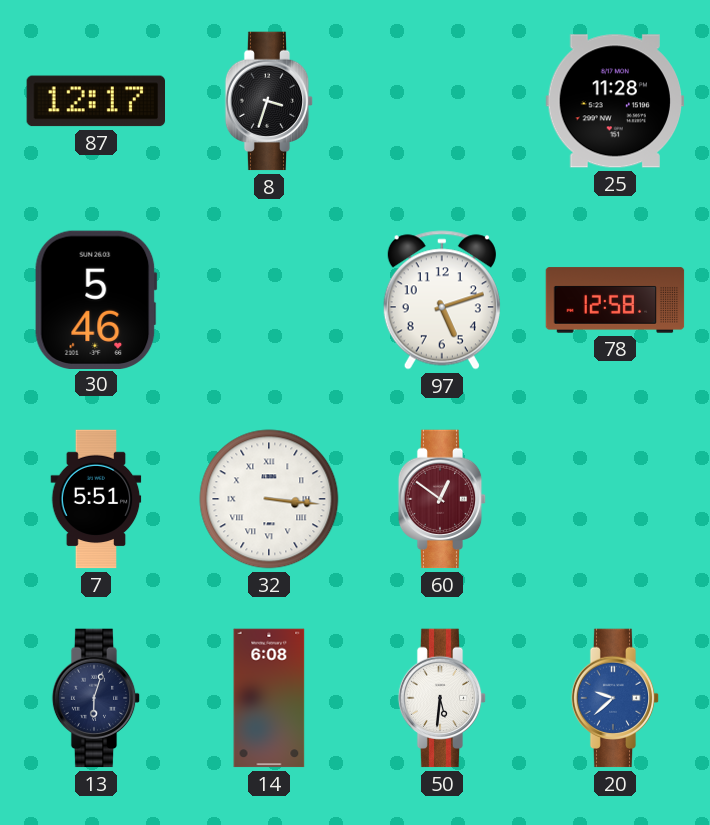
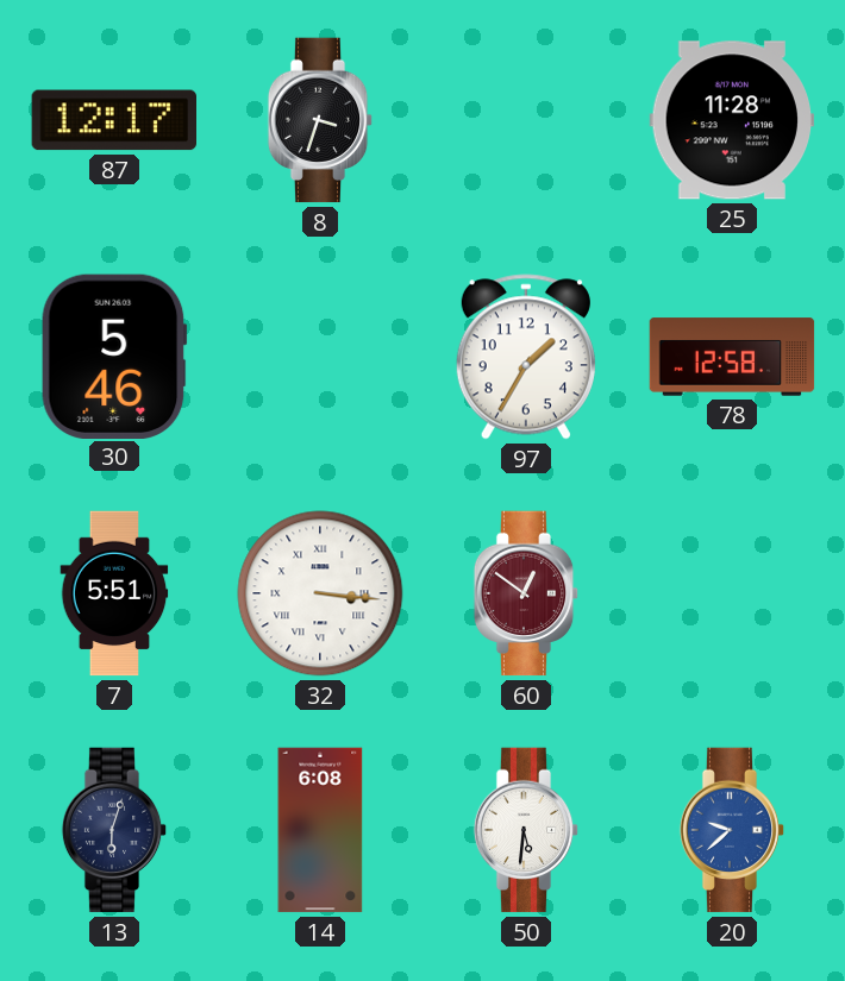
97: 5:12 -> 1:35 (526, 357)
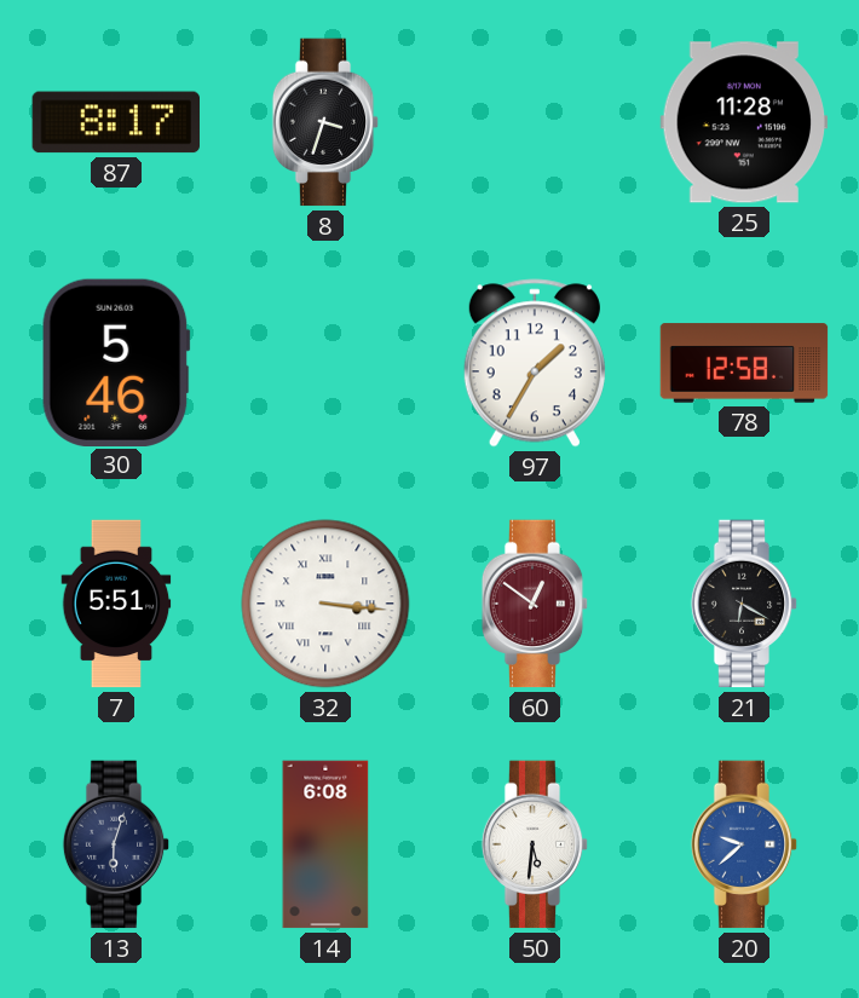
87: 12:17 -> 8:17 (115, 122)
21: none -> 6:20 (744, 604)
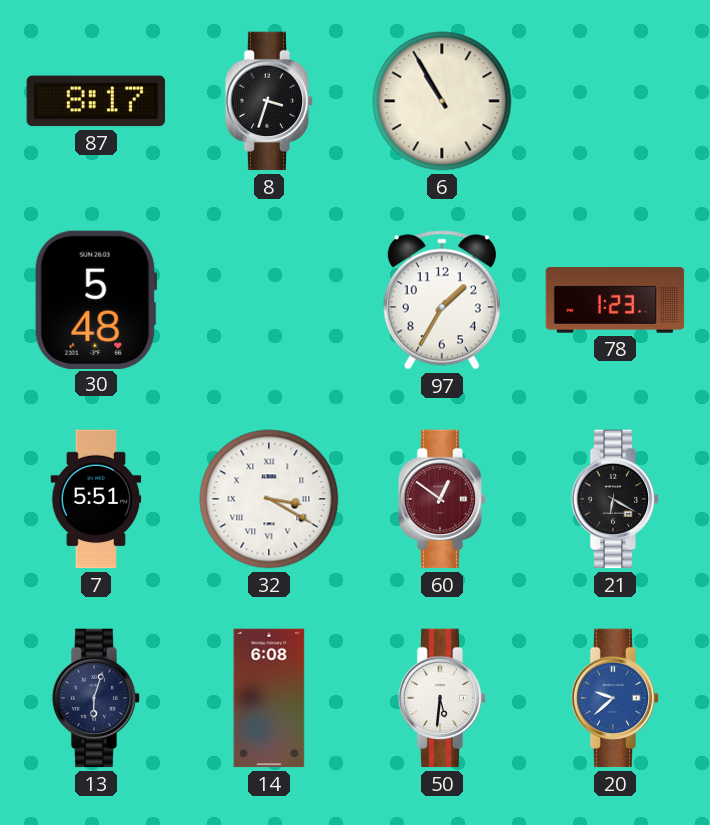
6: none -> 10:55 (442, 101)
25: 11:28 -> none (744, 122)
30: 5:46 -> 5:48 (96, 299)
78: 12:58 -> 1:23 (615, 300)
32: 3:16 -> 3:20 (269, 499)
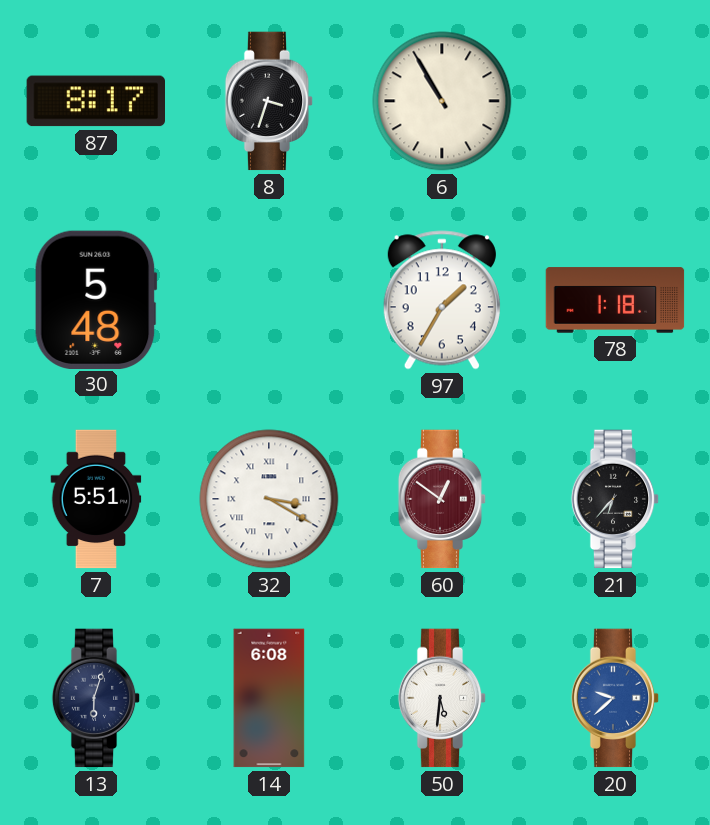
78: 1:23 -> 1:18 (615, 300)
21: 6:20 -> 6:37 (615, 499)
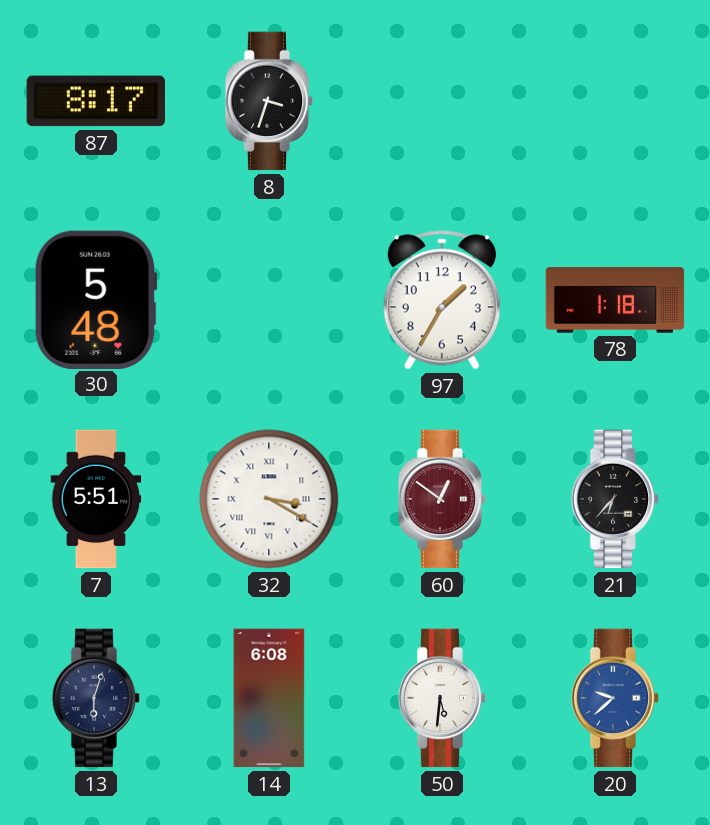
6: 10:55 -> none (442, 101)
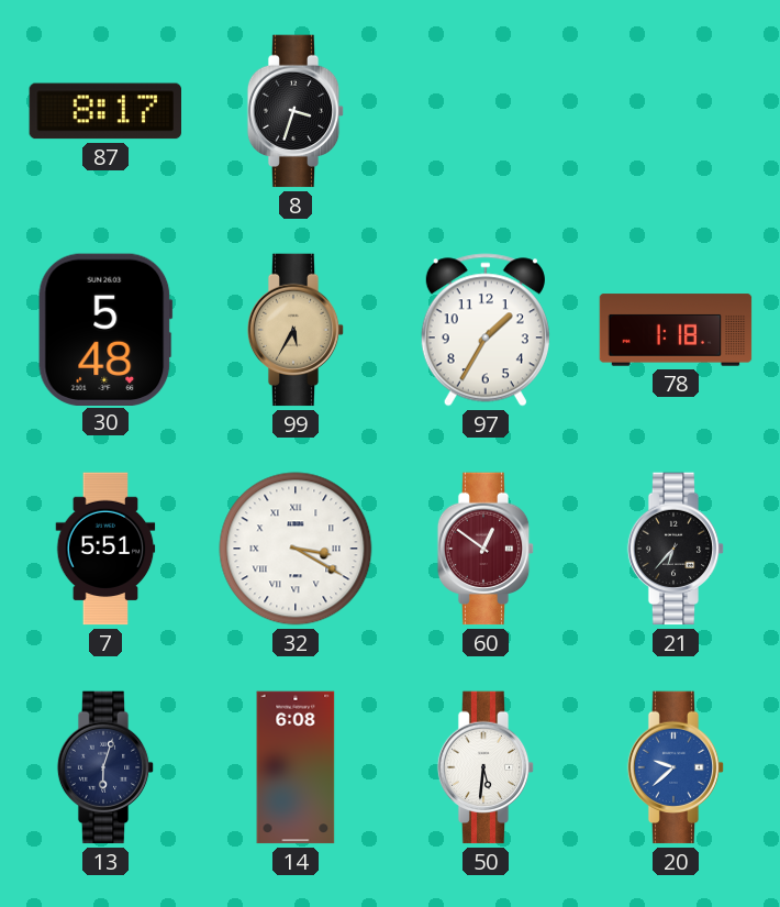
99: none -> 5:35 (296, 330)
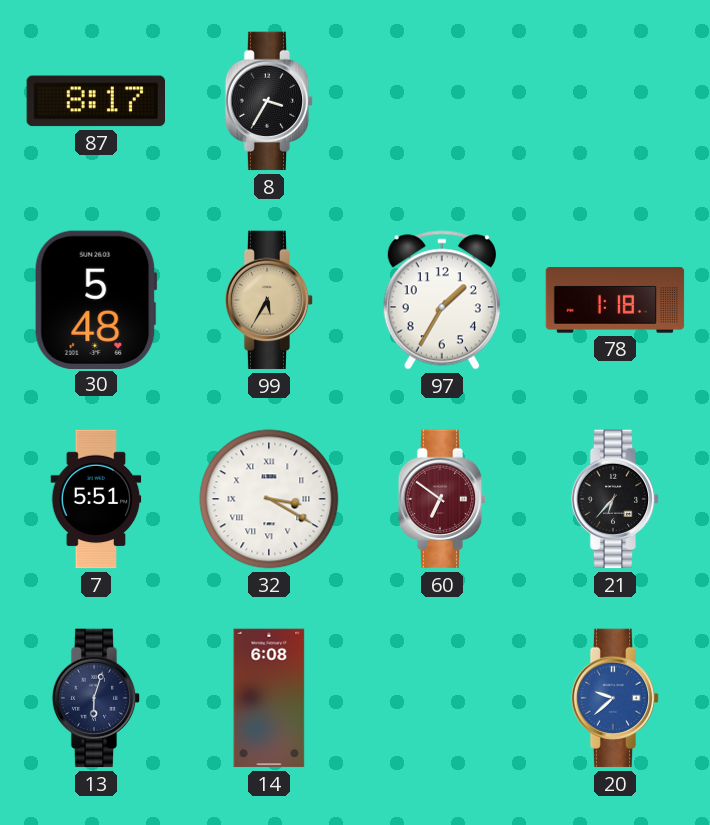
8: 3:33 -> 3:35 (269, 101)
60: 12:51 -> 6:51 (442, 499)
50: 5:31 -> none (486, 767)
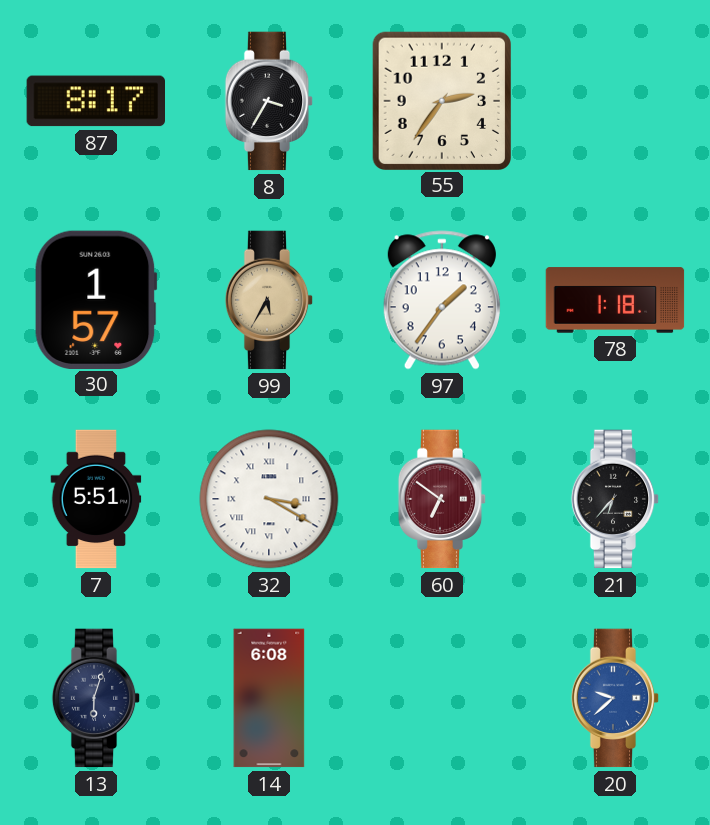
55: none -> 2:36 (441, 100)
30: 5:48 -> 1:57 (96, 299)
97: 1:35 -> 1:36 (442, 300)
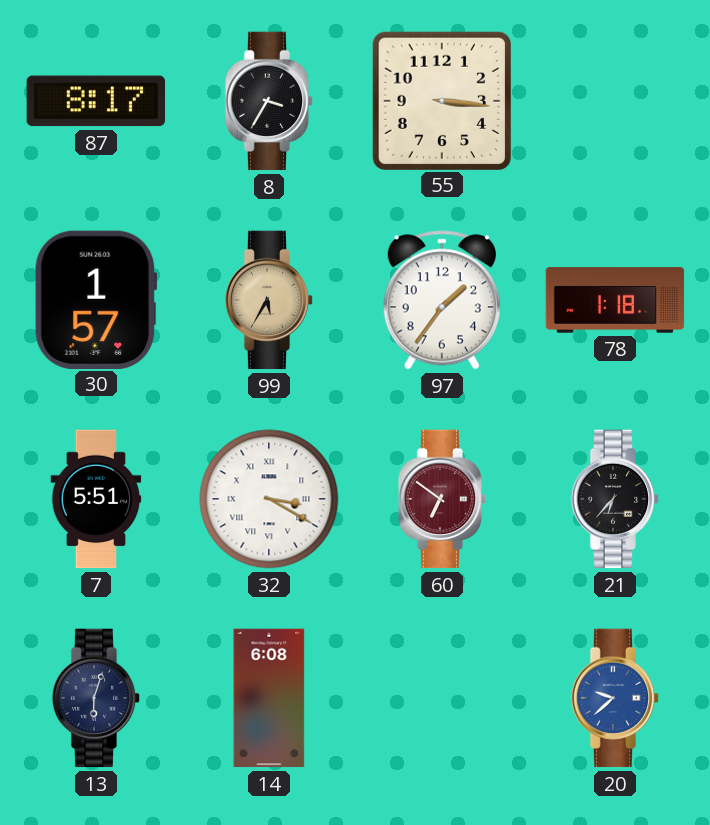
55: 2:36 -> 3:16 (441, 100)
